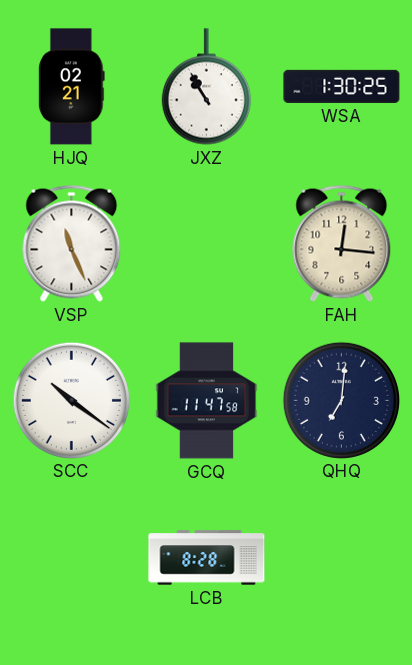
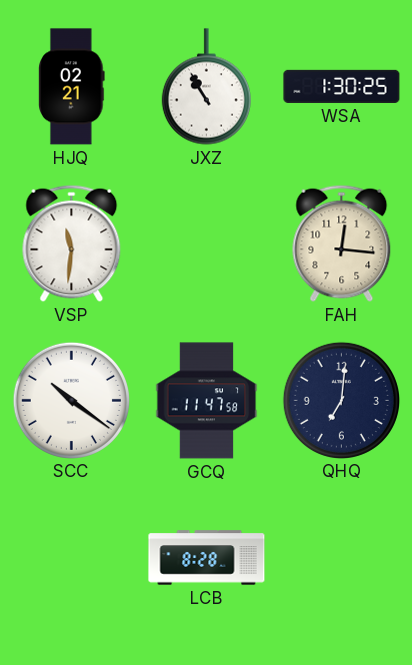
VSP: 11:26 -> 11:31 (72, 243)
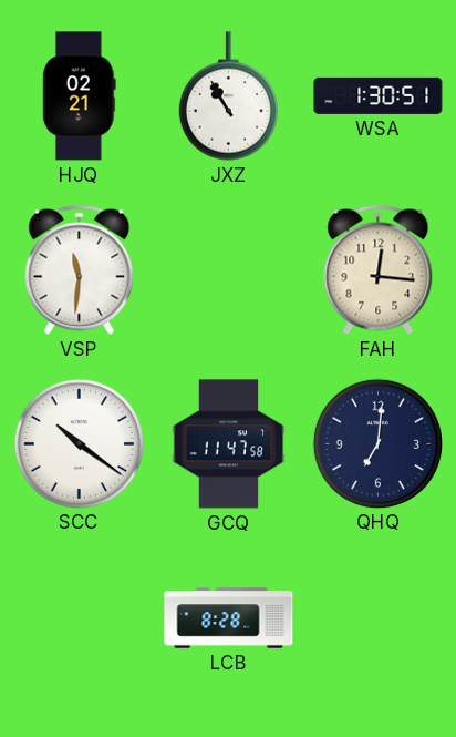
WSA: 1:30:25 -> 1:30:51 (379, 95)
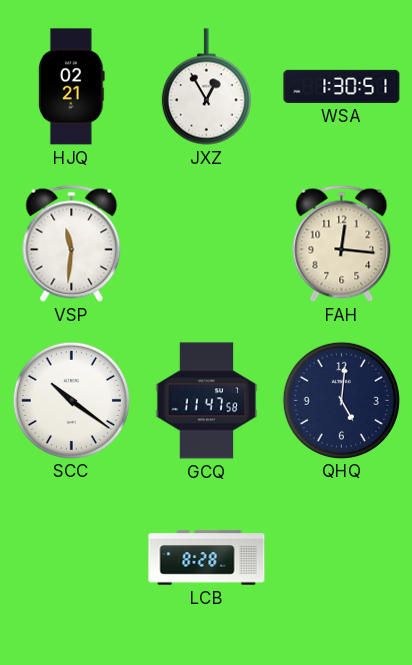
JXZ: 10:55 -> 12:55 (206, 87)
QHQ: 7:01 -> 5:01 (341, 400)
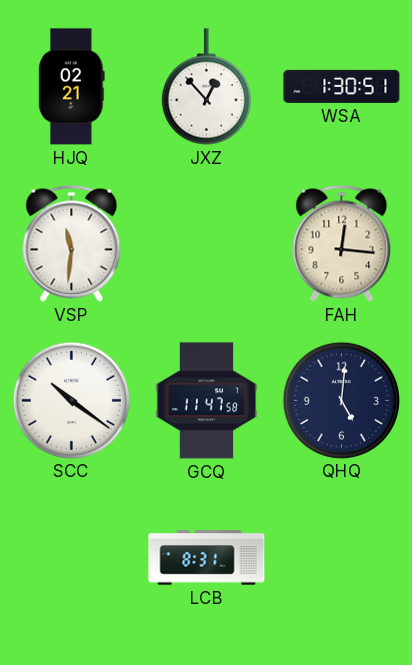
JXZ: 12:55 -> 12:53 (206, 87)
LCB: 8:28 -> 8:31 (207, 558)
